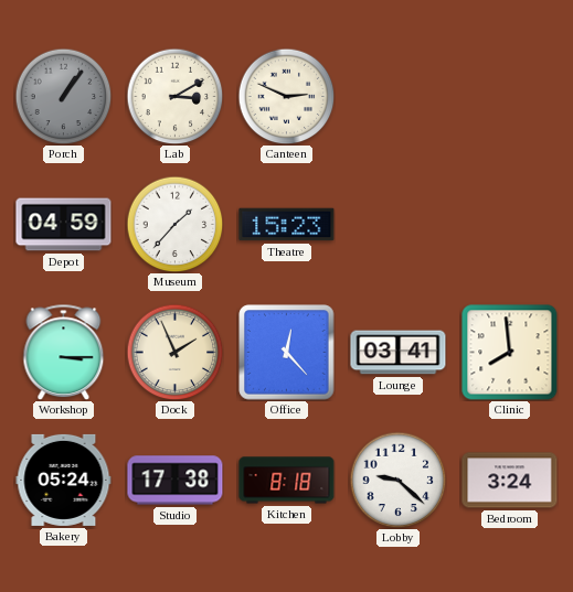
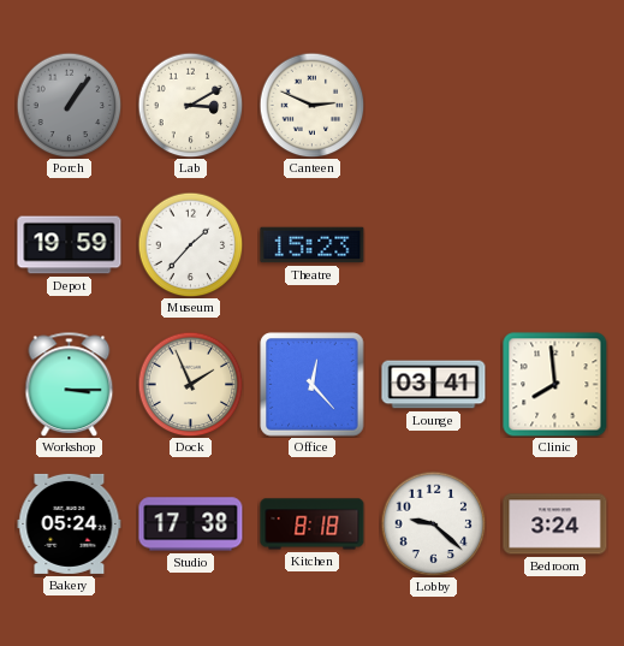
Depot: 04:59 -> 19:59 (70, 245)
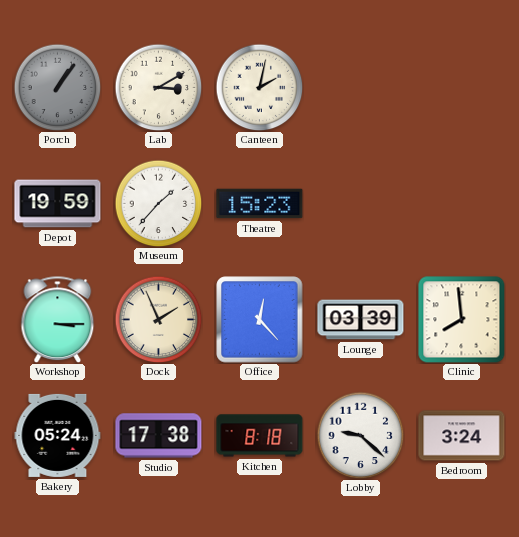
Canteen: 2:49 -> 2:02 (259, 87)
Lounge: 03:41 -> 03:39 (361, 320)
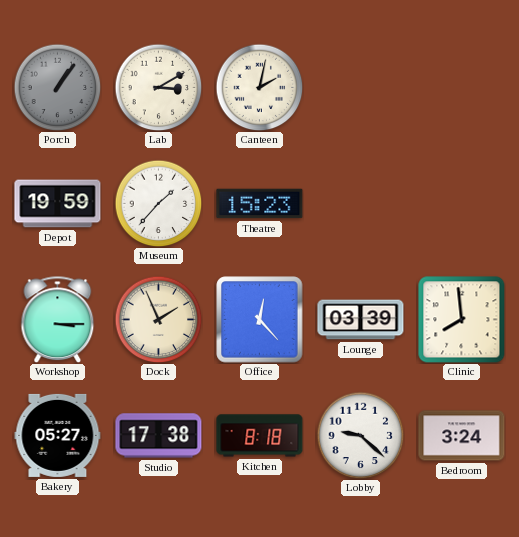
Bakery: 05:24 -> 05:27 (58, 435)
